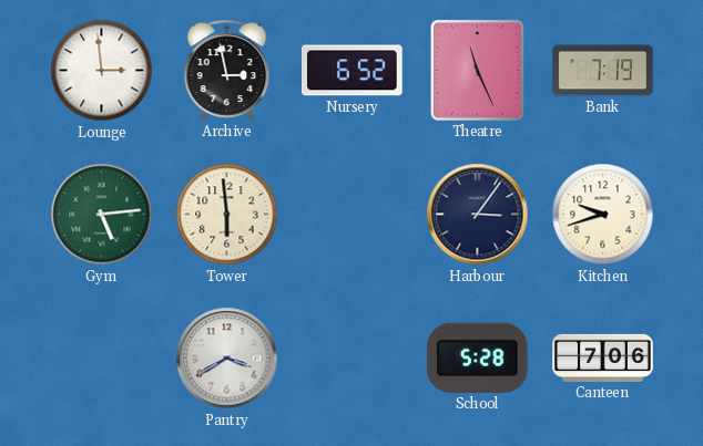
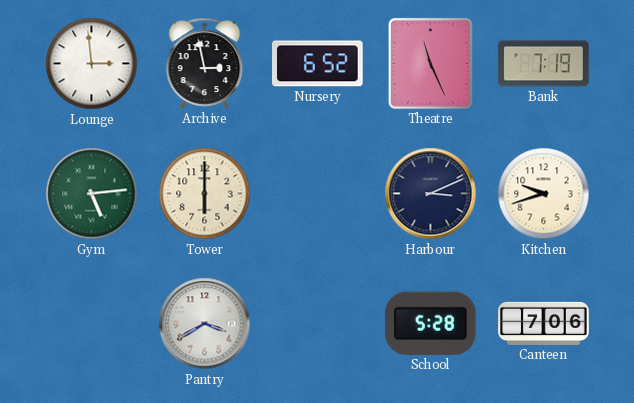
Tower: 5:59 -> 6:00 (205, 194)
Harbour: 3:06 -> 3:11 (431, 194)
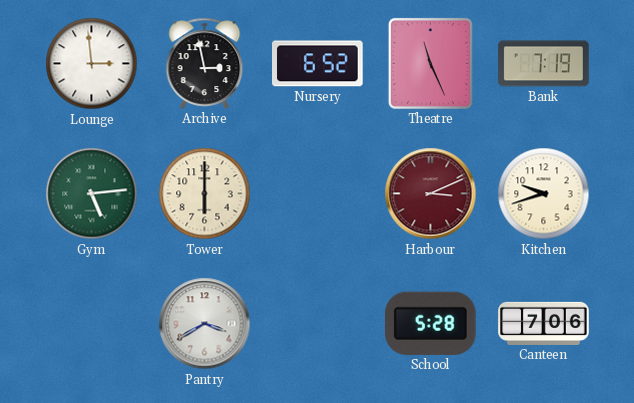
Harbour dial: navy -> burgundy (431, 194)
